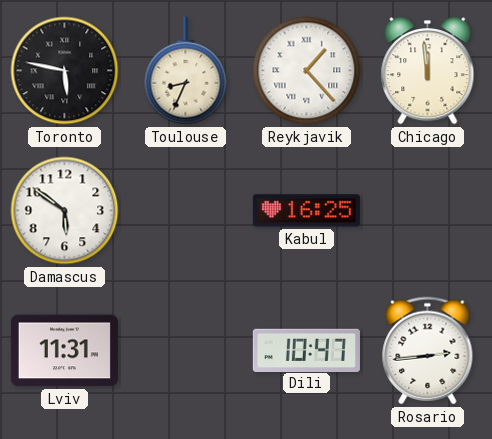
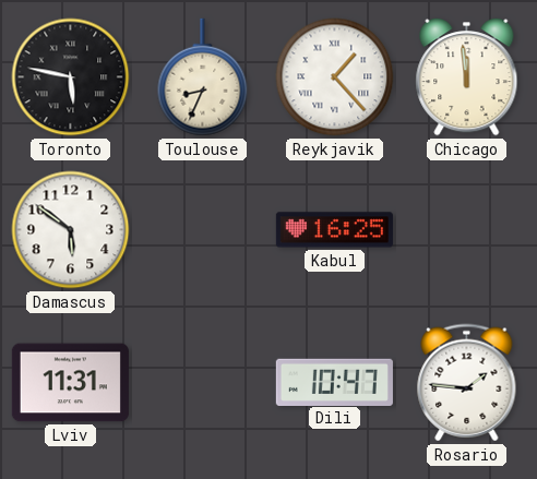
Rosario: 2:44 -> 1:46 (467, 383)
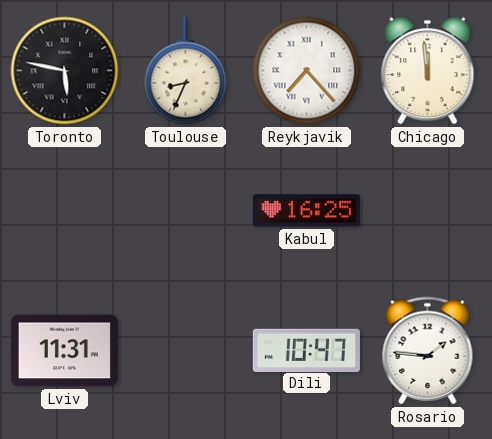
Reykjavik: 1:23 -> 7:23 (307, 71)
Damascus: 5:51 -> none (71, 230)
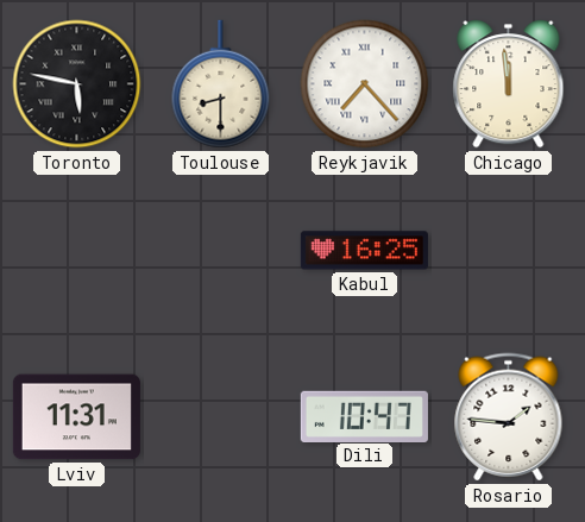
Toulouse: 8:34 -> 8:30 (221, 84)
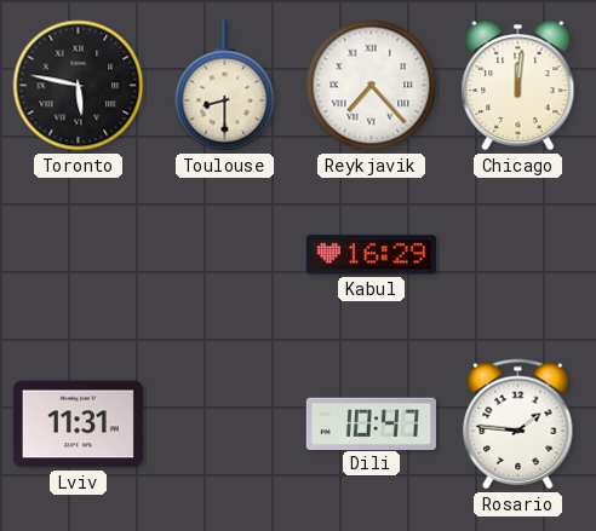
Chicago: 11:59 -> 12:01 (518, 86)
Kabul: 16:25 -> 16:29 (371, 255)
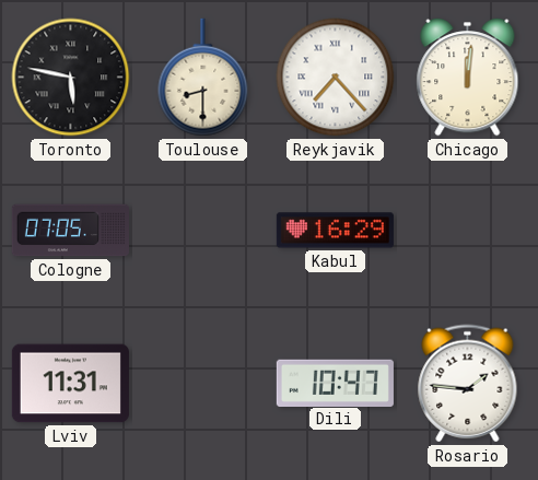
Cologne: none -> 07:05 (70, 231)
